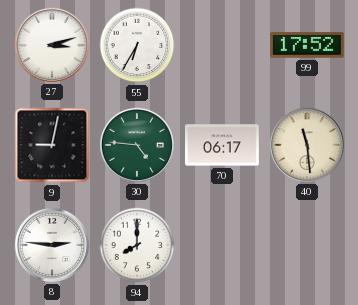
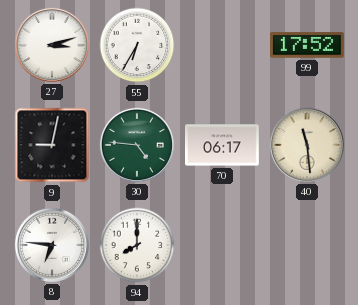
8: 2:46 -> 6:46 (52, 245)
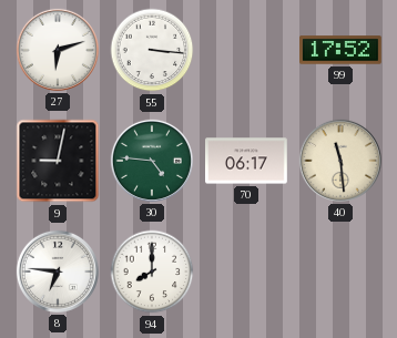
27: 3:12 -> 6:12 (58, 50)
55: 6:35 -> 3:16 (152, 50)
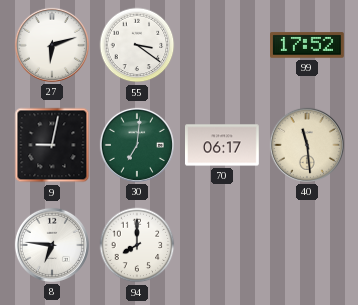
55: 3:16 -> 3:21 (137, 45)
30: 4:46 -> 7:01 (137, 145)
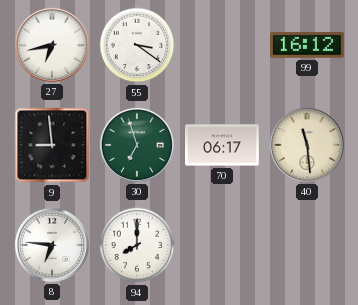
27: 6:12 -> 6:43 (52, 45)
99: 17:52 -> 16:12 (308, 45)
9: 9:02 -> 8:59 (52, 145)
30: 7:01 -> 6:57 (137, 145)
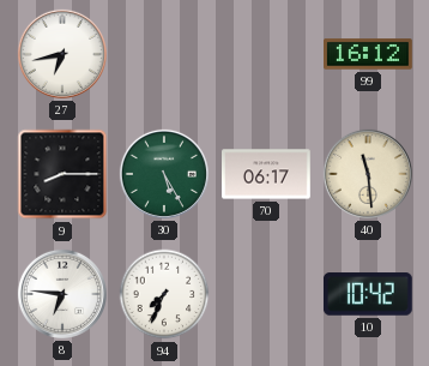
55: 3:21 -> none (137, 45)
9: 8:59 -> 8:15 (62, 174)
30: 6:57 -> 5:25 (164, 174)
94: 8:00 -> 7:34 (164, 294)
10: none -> 10:42 (368, 294)
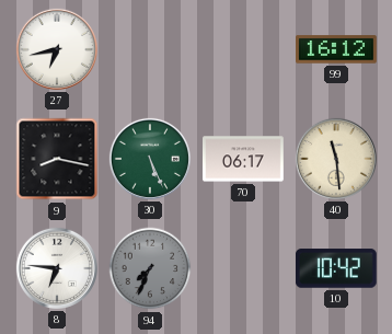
9: 8:15 -> 8:17 (57, 159)
30: 5:25 -> 5:26 (150, 159)
94 dial: white -> grey (150, 268)
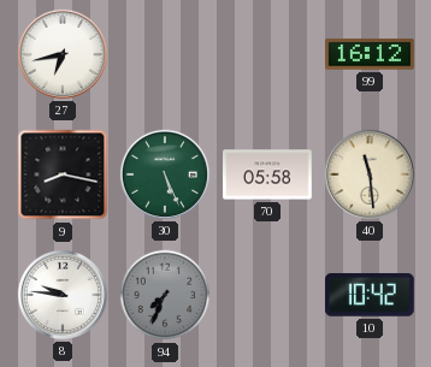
70: 06:17 -> 05:58 (268, 174)
8: 6:46 -> 9:46 (63, 295)
